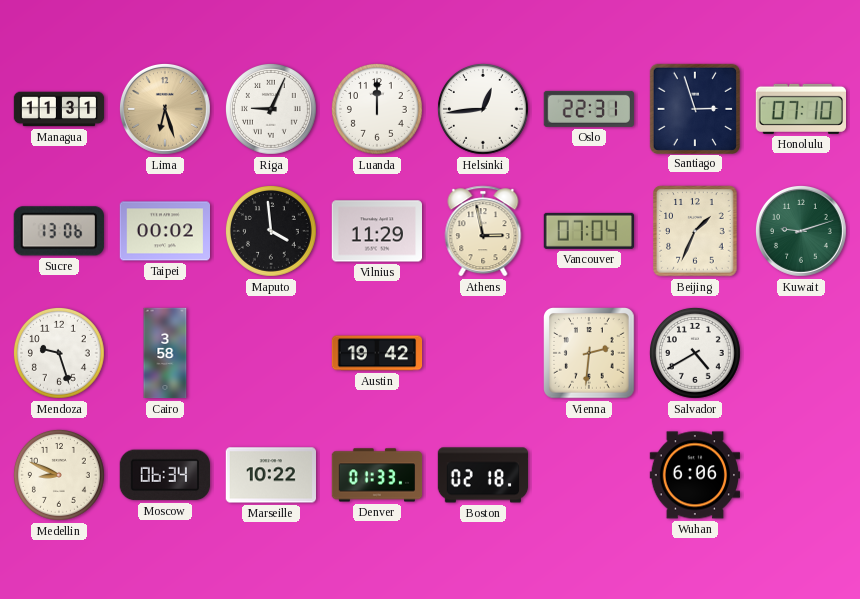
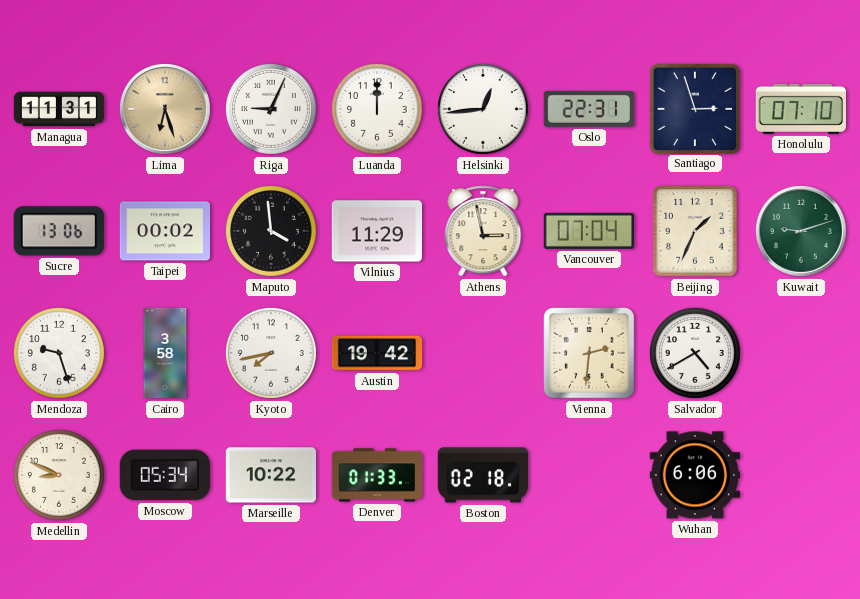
Kyoto: none -> 7:43 (271, 353)
Moscow: 06:34 -> 05:34 (165, 475)
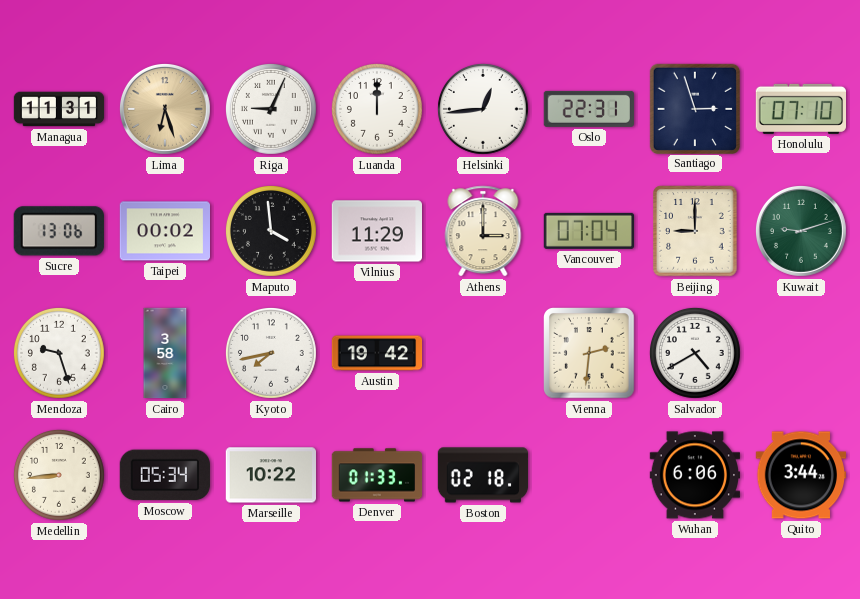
Athens: 2:58 -> 3:00 (483, 231)
Beijing: 1:34 -> 9:00 (695, 231)
Medellin: 8:49 -> 8:44 (59, 475)
Quito: none -> 3:44 (800, 475)
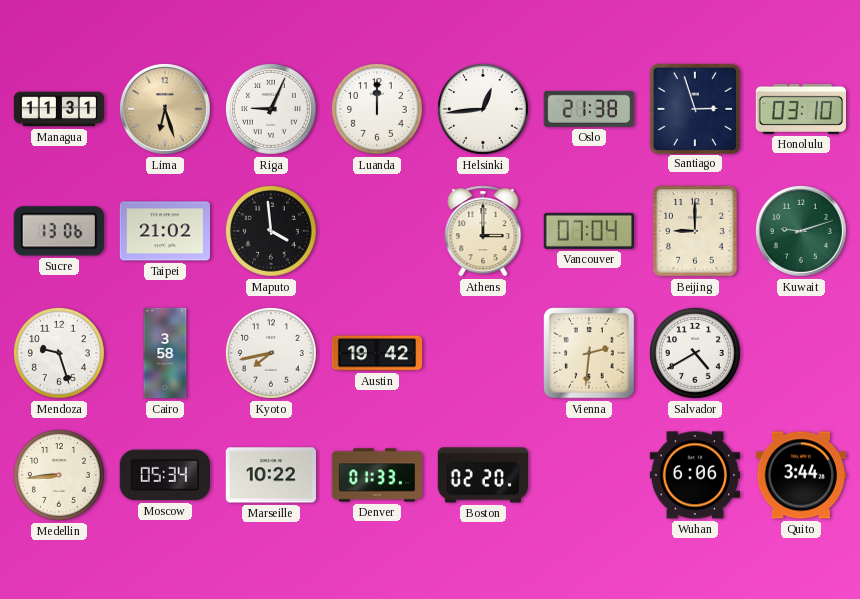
Oslo: 22:31 -> 21:38 (588, 109)
Honolulu: 07:10 -> 03:10 (800, 109)
Taipei: 00:02 -> 21:02 (164, 231)
Vilnius: 11:29 -> none (376, 231)
Boston: 02:18 -> 02:20 (483, 475)
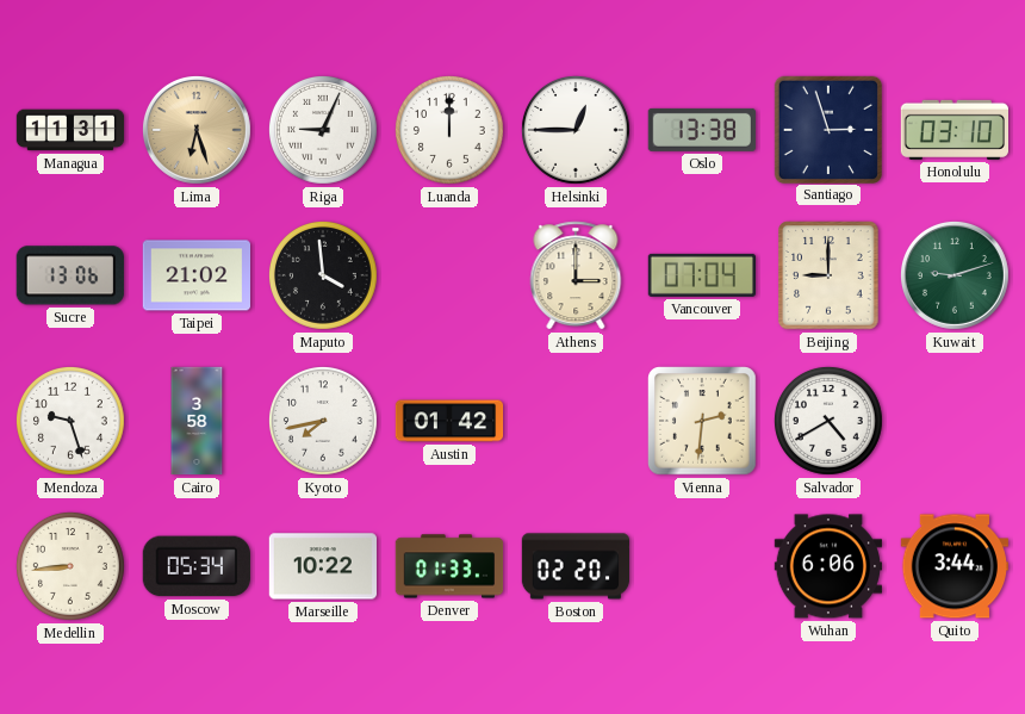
Helsinki: 12:44 -> 12:45 (576, 130)
Oslo: 21:38 -> 13:38 (701, 130)
Austin: 19:42 -> 01:42 (449, 421)
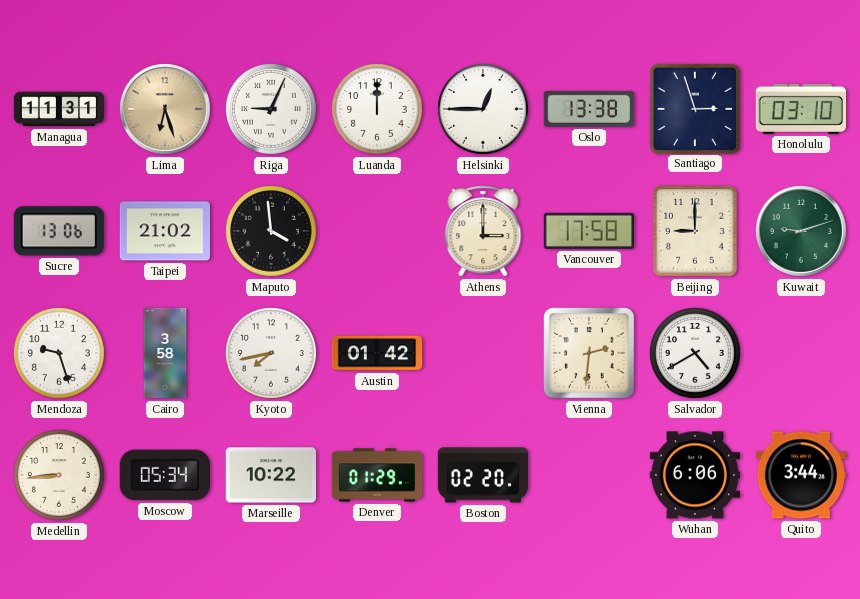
Vancouver: 07:04 -> 17:58 (588, 231)
Denver: 01:33 -> 01:29 (377, 475)
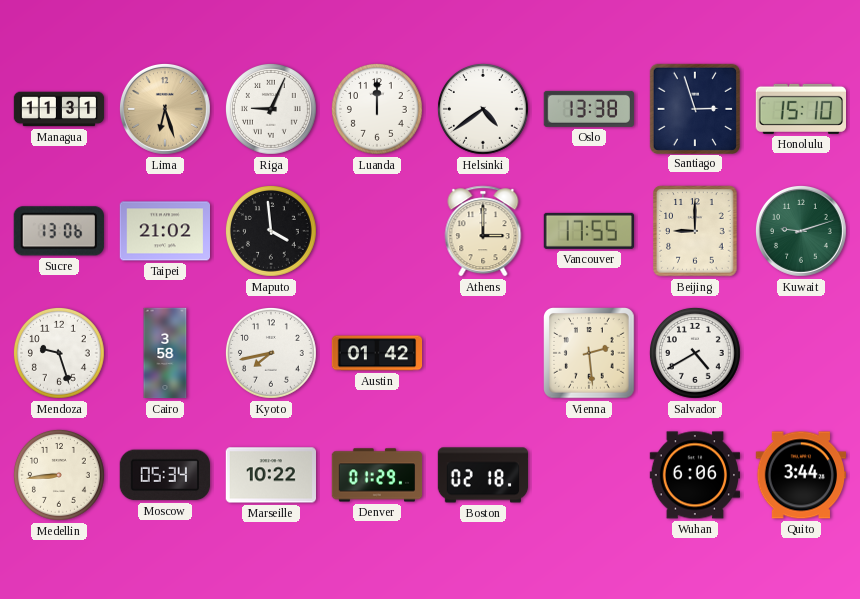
Helsinki: 12:45 -> 4:39 (483, 109)
Honolulu: 03:10 -> 15:10 (800, 109)
Vancouver: 17:58 -> 17:55 (588, 231)
Vienna: 2:31 -> 2:29 (590, 354)
Boston: 02:20 -> 02:18 (483, 475)
